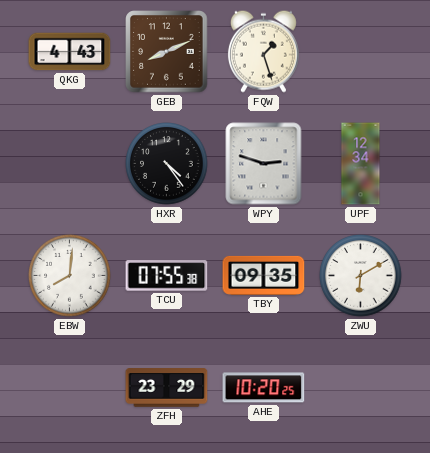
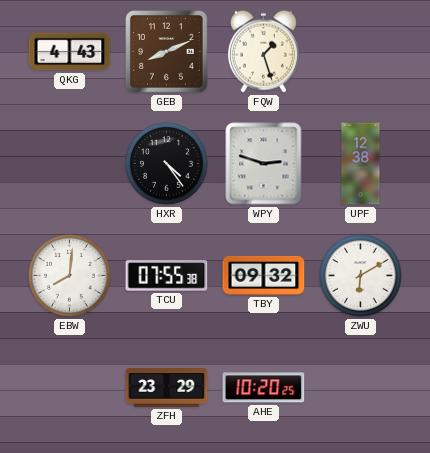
UPF: 12:34 -> 12:38 (361, 164)
TBY: 09:35 -> 09:32 (264, 275)
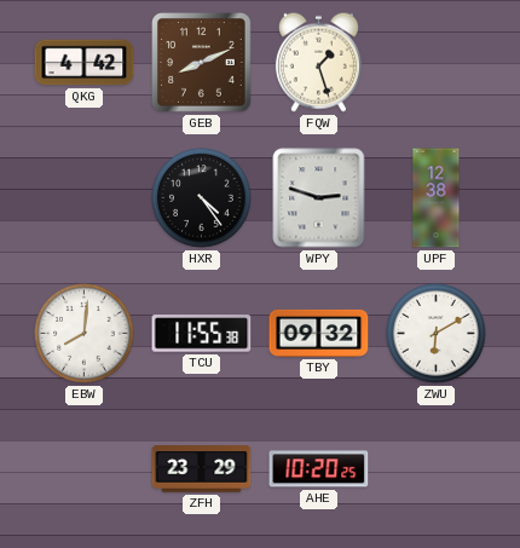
QKG: 4:43 -> 4:42 (85, 63)
TCU: 07:55 -> 11:55 (202, 334)
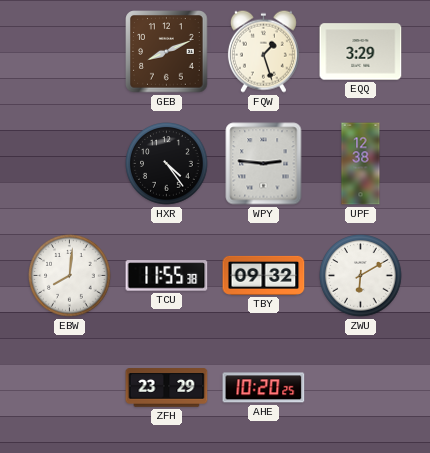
QKG: 4:42 -> none (85, 63)
EQQ: none -> 3:29 (361, 52)
WPY: 2:48 -> 2:46 (264, 164)
